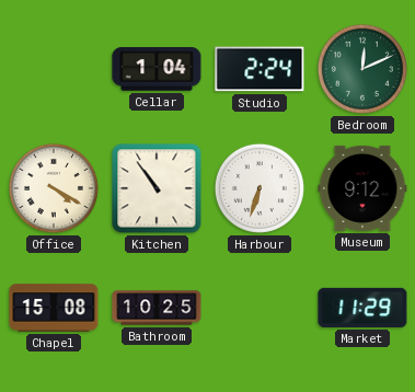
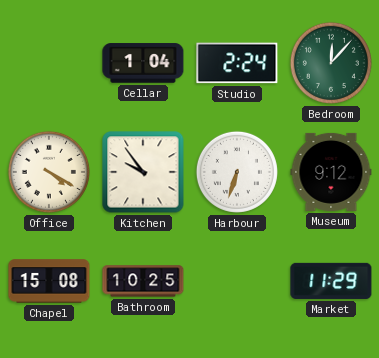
Bedroom: 12:11 -> 12:07 (331, 63)
Kitchen: 10:54 -> 9:54 (143, 172)
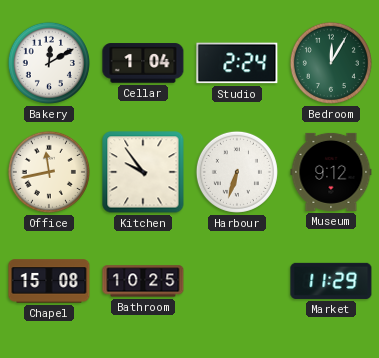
Bakery: none -> 12:10 (49, 63)
Bedroom: 12:07 -> 12:05 (331, 63)
Office: 4:20 -> 11:43 (49, 172)
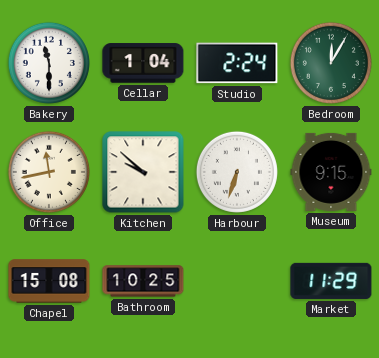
Bakery: 12:10 -> 11:30 (49, 63)
Kitchen: 9:54 -> 9:52 (143, 172)
Museum: 9:12 -> 9:15 (331, 172)
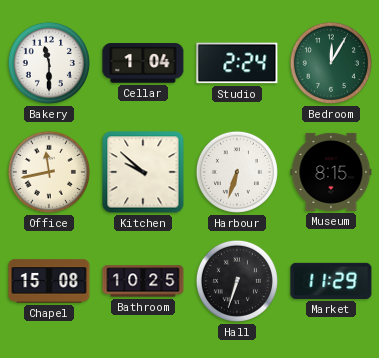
Museum: 9:15 -> 8:15 (331, 172)
Hall: none -> 6:33 (237, 281)
